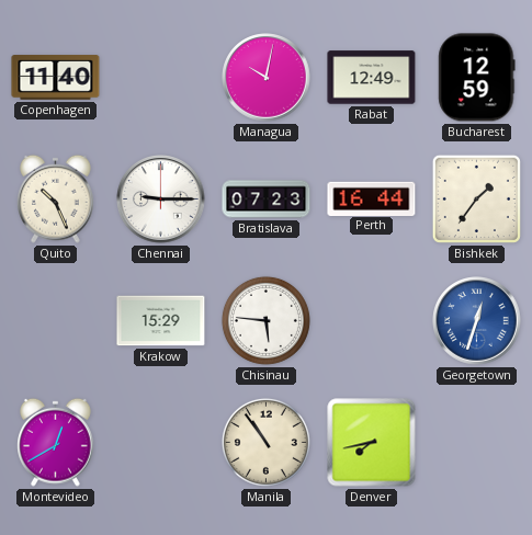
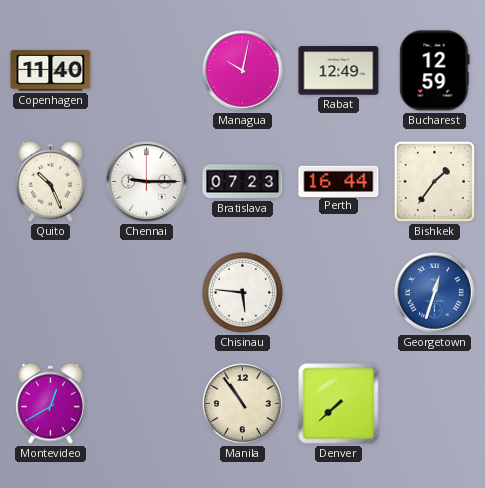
Krakow: 15:29 -> none (161, 321)
Denver: 7:43 -> 7:38 (339, 404)
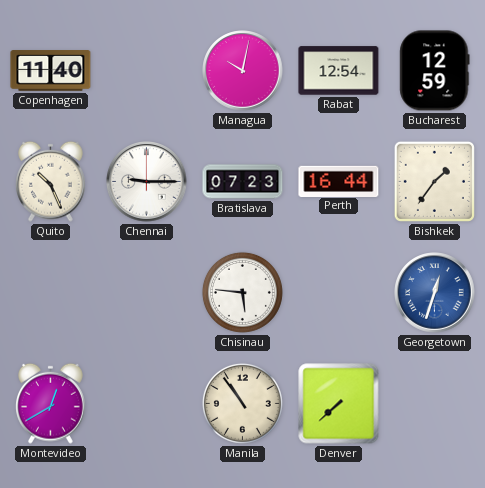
Rabat: 12:49 -> 12:54 (339, 71)
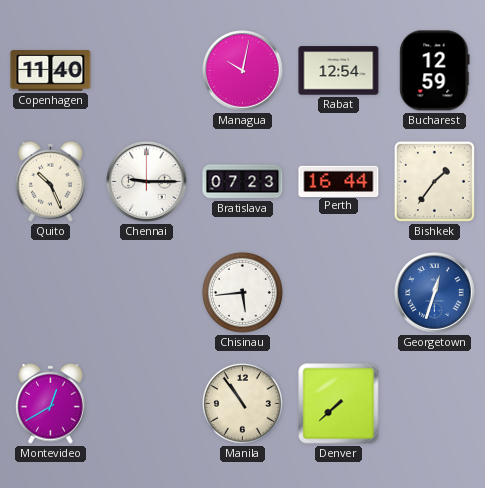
Chisinau: 5:46 -> 5:44 (242, 292)
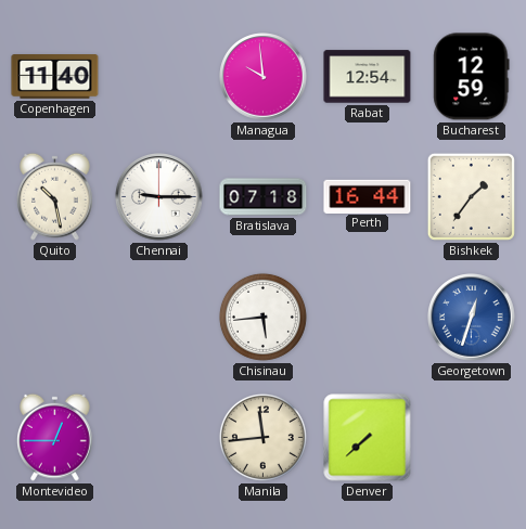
Managua: 10:02 -> 9:59 (264, 77)
Quito: 10:26 -> 10:28 (55, 196)
Bratislava: 07:23 -> 07:18 (264, 197)
Montevideo: 12:40 -> 12:45 (55, 437)
Manila: 10:54 -> 11:44 (262, 437)
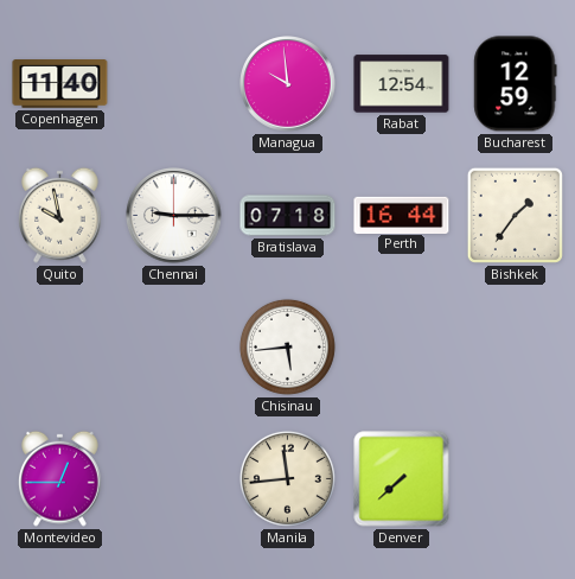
Quito: 10:28 -> 9:58 (60, 215)
Georgetown: 12:33 -> none (472, 318)
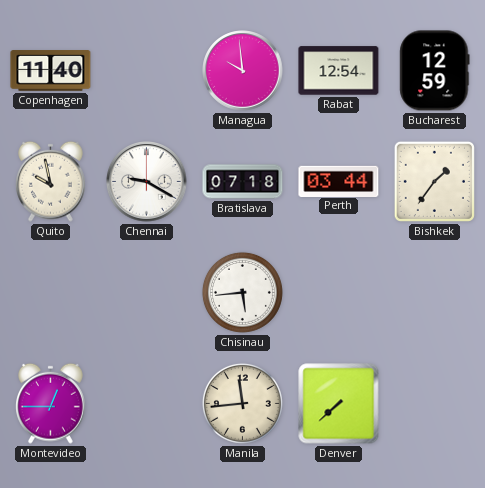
Chennai: 9:15 -> 9:20 (147, 182)
Perth: 16:44 -> 03:44 (339, 181)
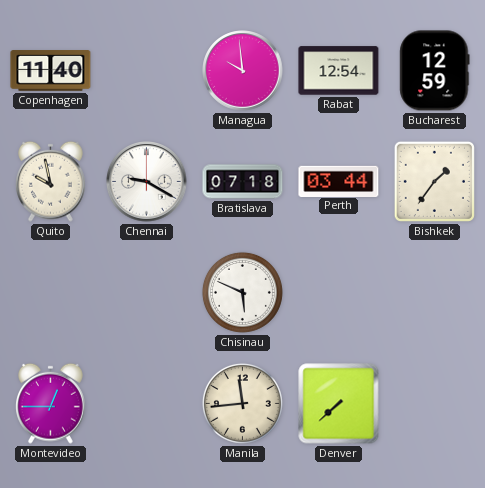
Chisinau: 5:44 -> 5:49 (242, 292)
